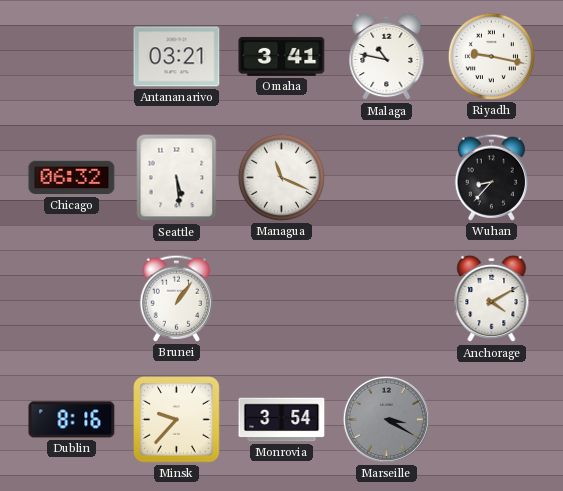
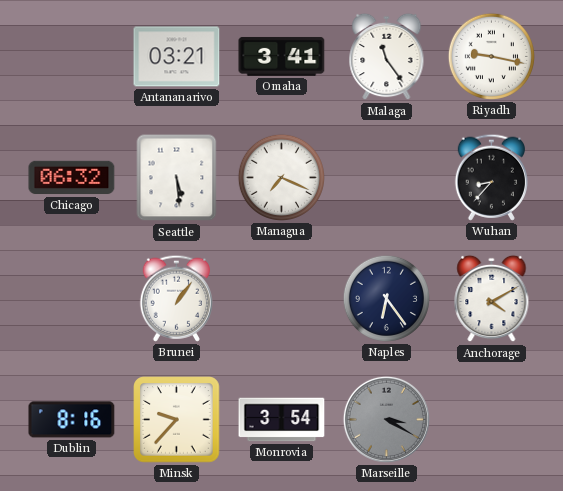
Malaga: 10:47 -> 11:24 (387, 57)
Managua: 11:19 -> 7:19 (281, 177)
Naples: none -> 6:24 (386, 298)
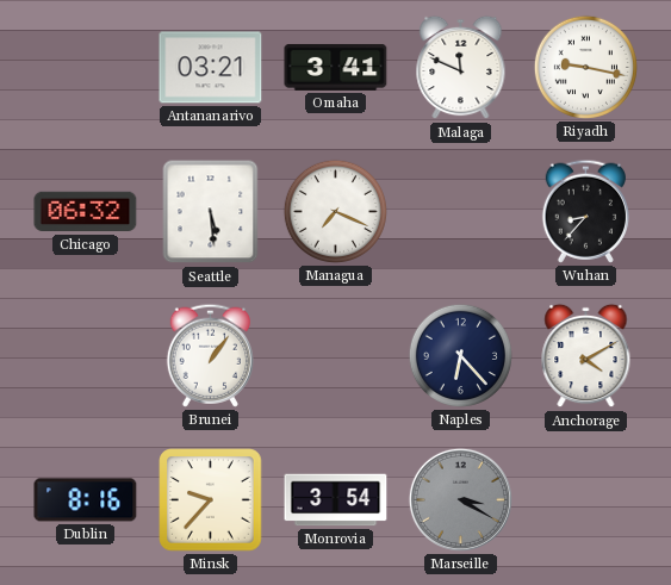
Malaga: 11:24 -> 11:49 (461, 68)
Naples: 6:24 -> 6:23 (460, 355)
